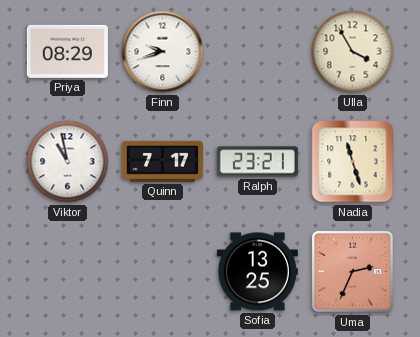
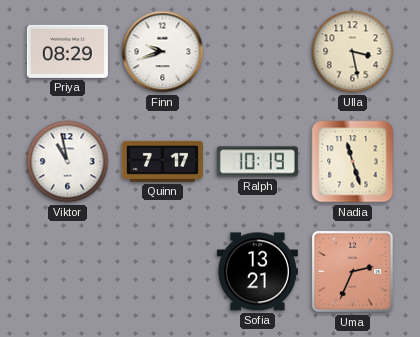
Ulla: 3:55 -> 3:28 (353, 52)
Ralph: 23:21 -> 10:19 (257, 162)
Sofia: 13:25 -> 13:21 (257, 272)
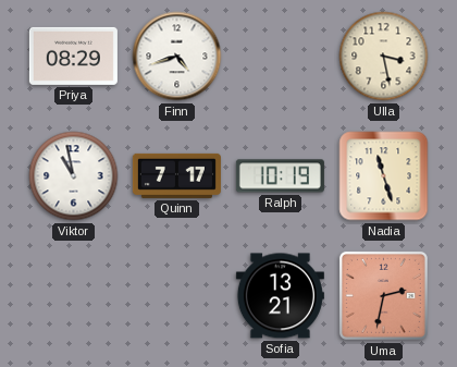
Finn: 9:42 -> 4:42 (177, 57)
Uma: 2:34 -> 2:32 (383, 295)
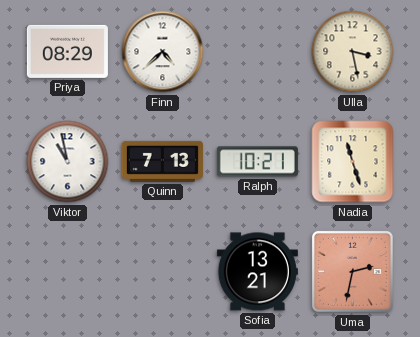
Finn: 4:42 -> 4:38 (163, 52)
Quinn: 7:17 -> 7:13 (162, 161)
Ralph: 10:19 -> 10:21 (257, 162)
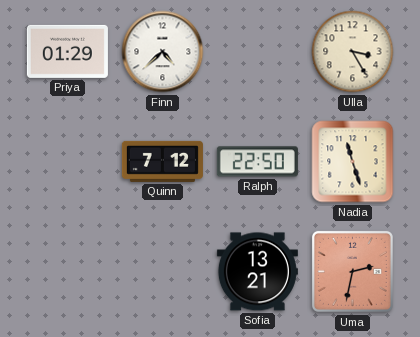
Priya: 08:29 -> 01:29 (67, 51)
Ulla: 3:28 -> 3:25 (353, 52)
Viktor: 10:58 -> none (68, 162)
Quinn: 7:13 -> 7:12 (162, 161)
Ralph: 10:21 -> 22:50 (257, 162)
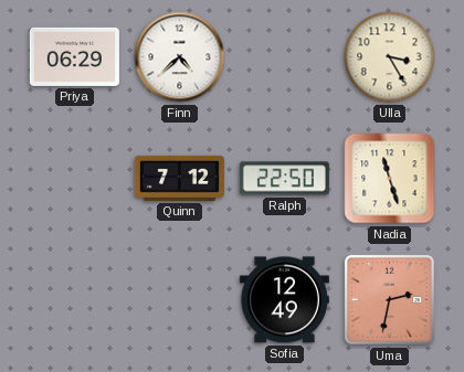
Priya: 01:29 -> 06:29 (74, 56)
Sofia: 13:21 -> 12:49 (284, 300)
